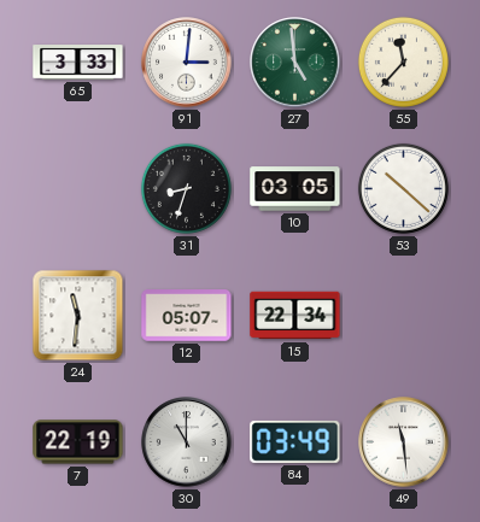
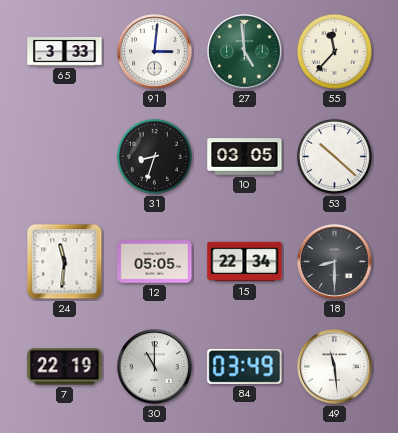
12: 05:07 -> 05:05 (155, 262)
18: none -> 8:30 (335, 262)
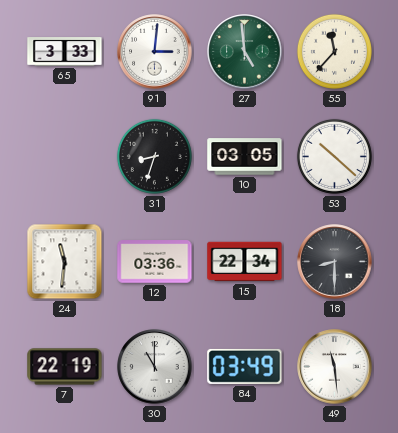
12: 05:05 -> 03:36 (155, 262)
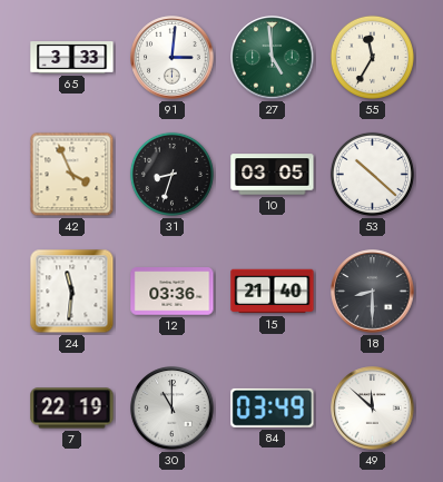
55: 11:37 -> 11:35 (372, 57)
42: none -> 3:56 (72, 175)
15: 22:34 -> 21:40 (273, 292)
49: 11:29 -> 11:52 (373, 409)
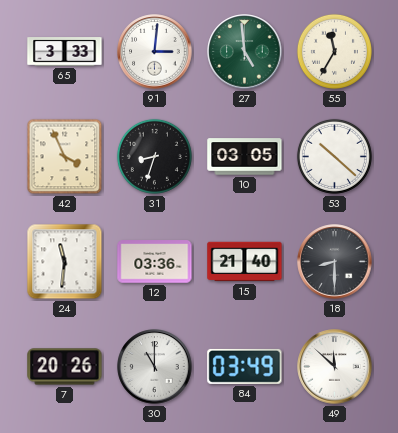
7: 22:19 -> 20:26 (65, 367)
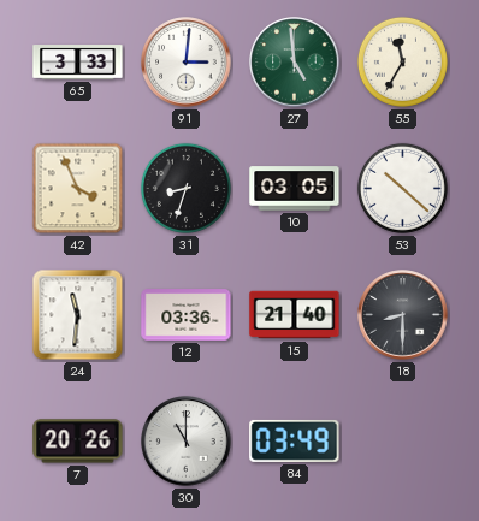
49: 11:52 -> none (335, 367)
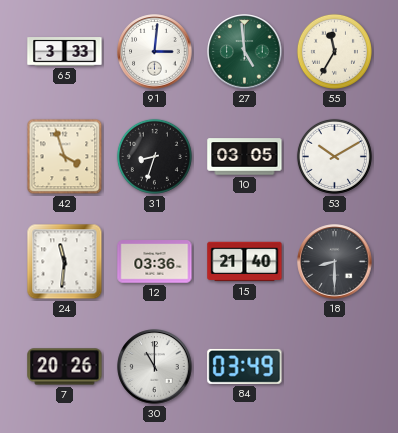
42: 3:56 -> 3:57 (65, 157)
53: 10:22 -> 10:10 (334, 156)
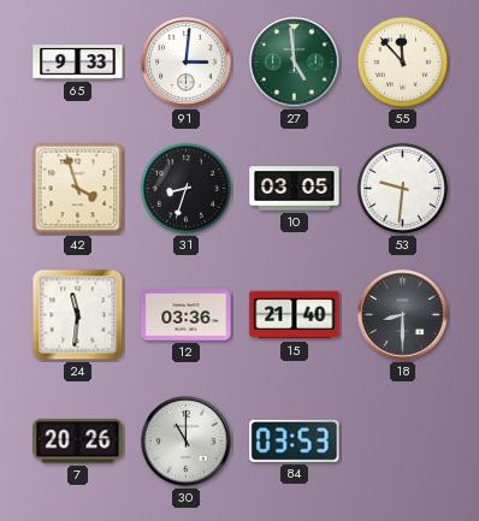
65: 3:33 -> 9:33 (78, 63)
55: 11:35 -> 11:53 (402, 61)
53: 10:10 -> 9:31 (402, 188)
84: 03:49 -> 03:53 (295, 440)
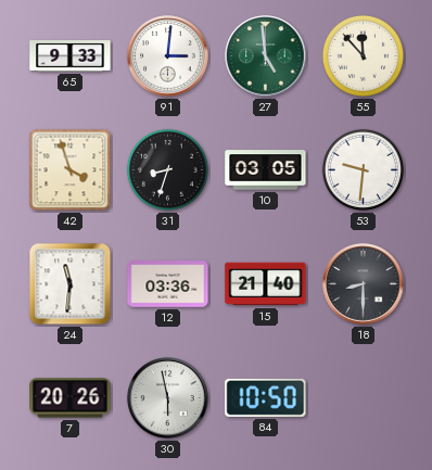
30: 11:00 -> 5:58 (168, 398)
84: 03:53 -> 10:50 (266, 397)
